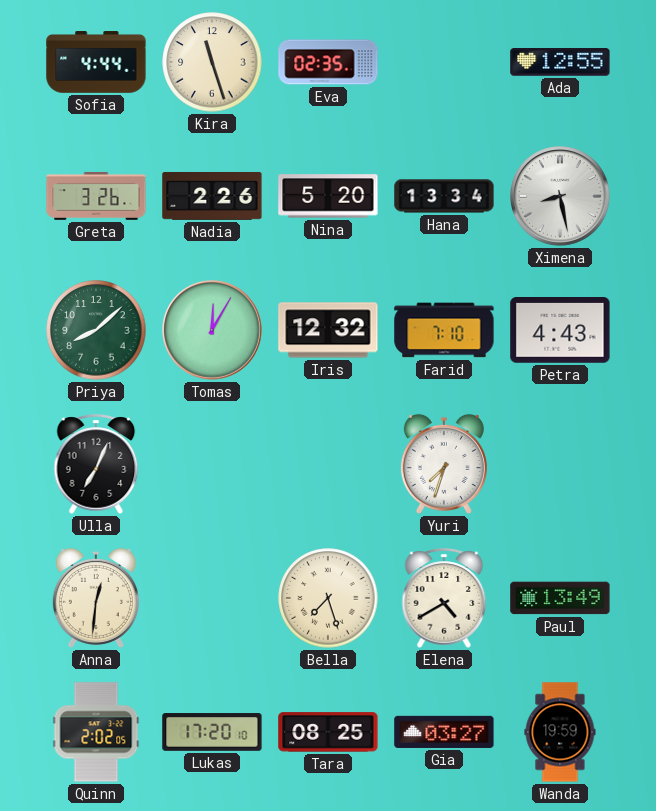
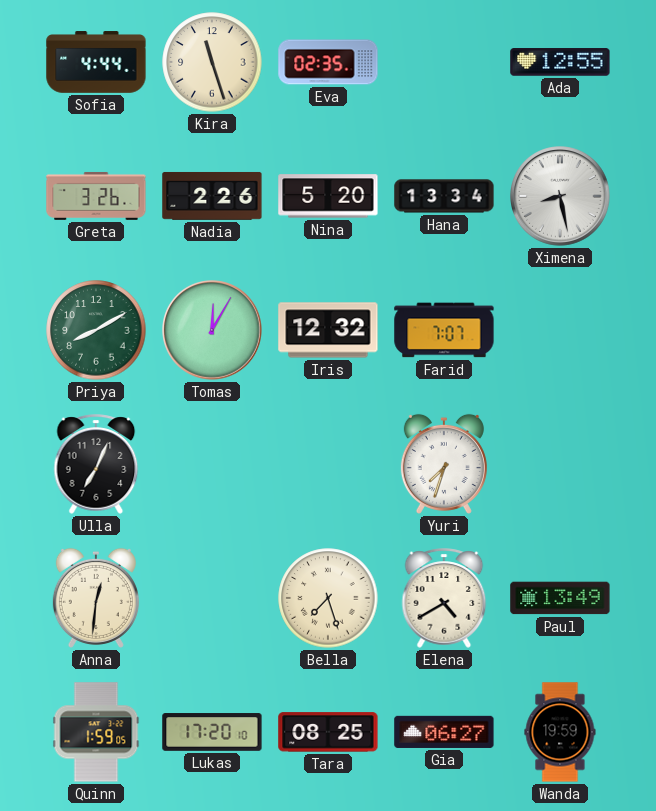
Priya: 8:08 -> 8:10 (96, 330)
Farid: 7:10 -> 7:07 (444, 330)
Petra: 4:43 -> none (560, 331)
Quinn: 2:02 -> 1:59 (96, 732)
Gia: 03:27 -> 06:27 (444, 732)
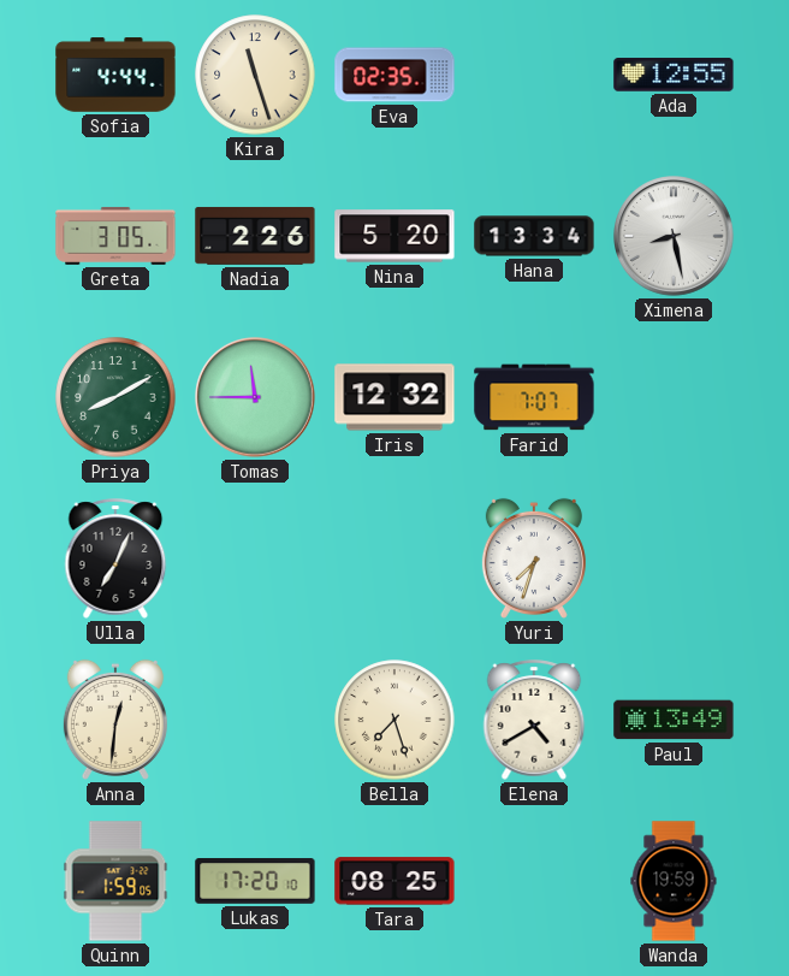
Greta: 3:26 -> 3:05 (115, 236)
Tomas: 12:05 -> 11:45 (256, 398)
Gia: 06:27 -> none (444, 732)
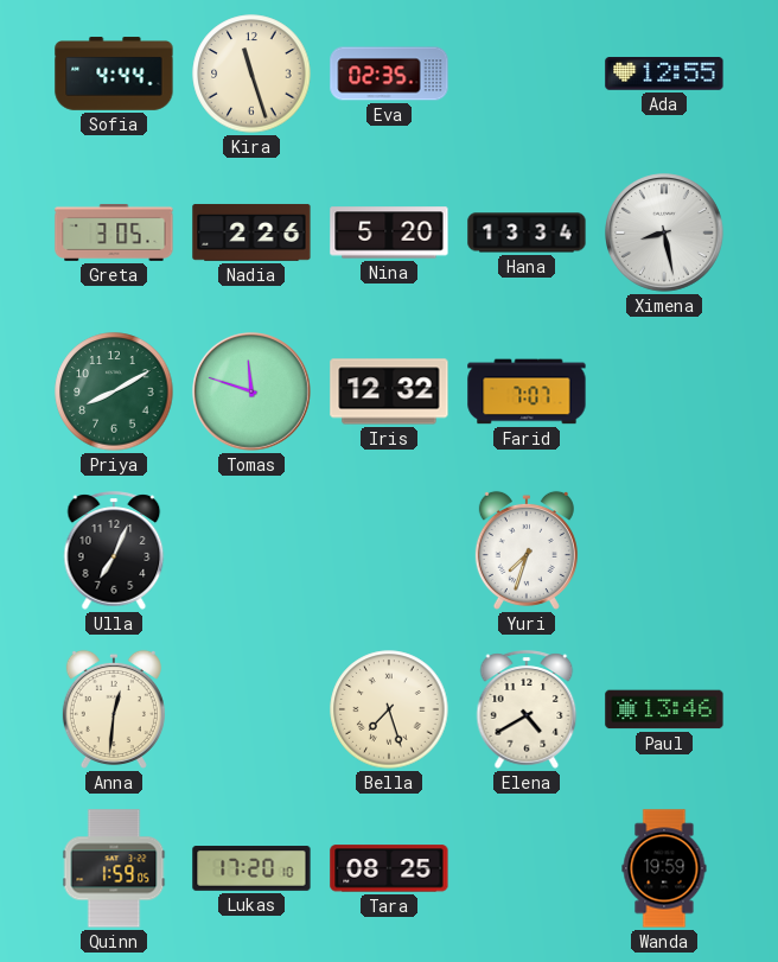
Tomas: 11:45 -> 11:48 (253, 393)
Paul: 13:49 -> 13:46 (664, 709)
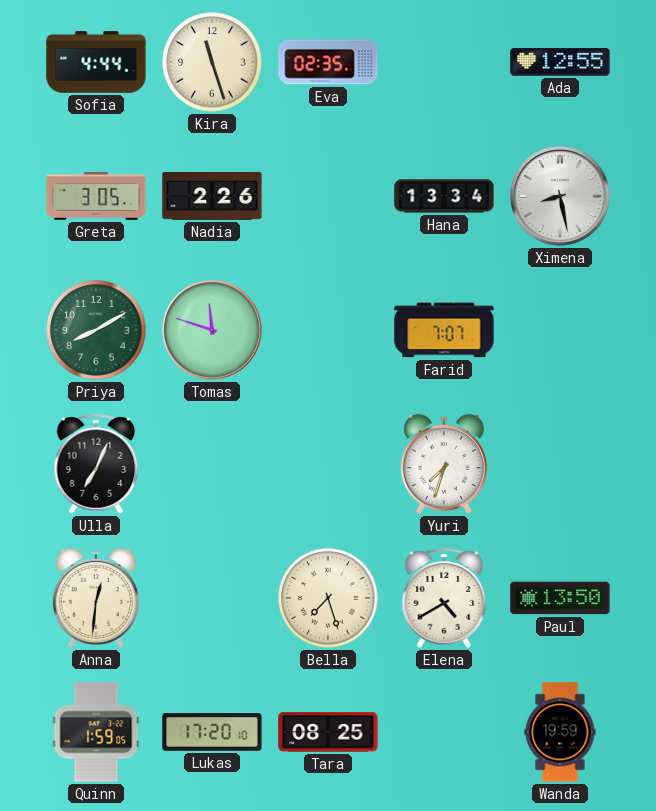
Nina: 5:20 -> none (389, 232)
Iris: 12:32 -> none (389, 391)
Paul: 13:46 -> 13:50 (560, 598)
